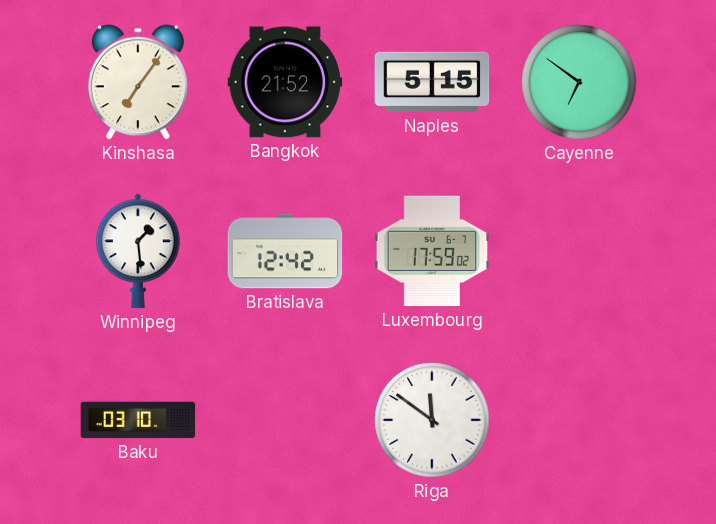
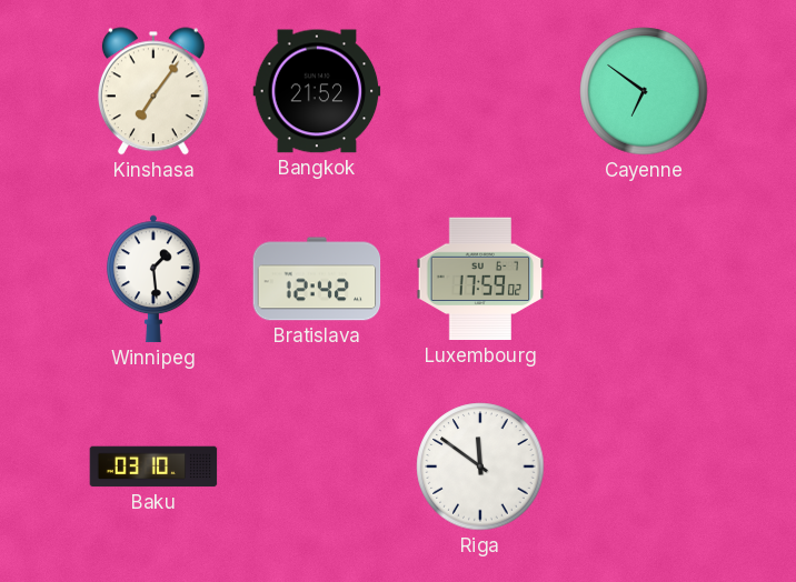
Naples: 5:15 -> none (432, 82)
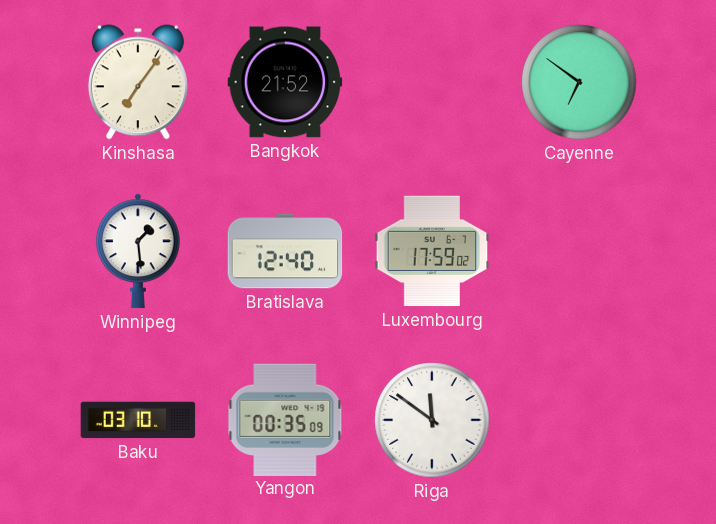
Bratislava: 12:42 -> 12:40 (285, 251)
Yangon: none -> 00:35 (285, 419)
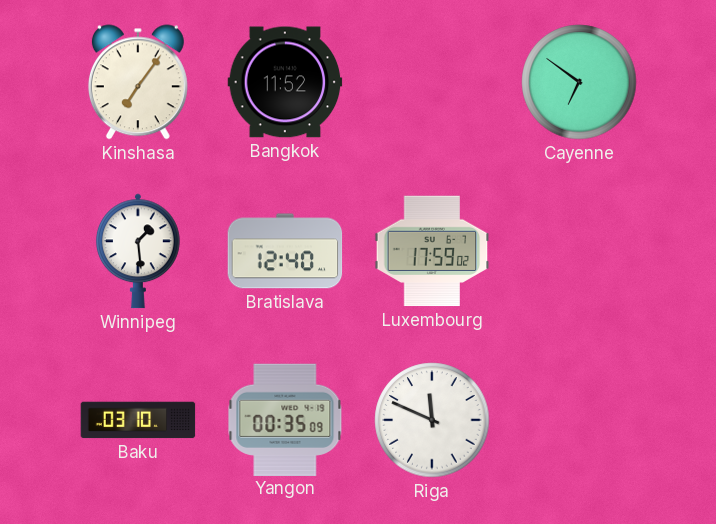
Bangkok: 21:52 -> 11:52 (285, 82)
Riga: 11:51 -> 11:49 (432, 420)
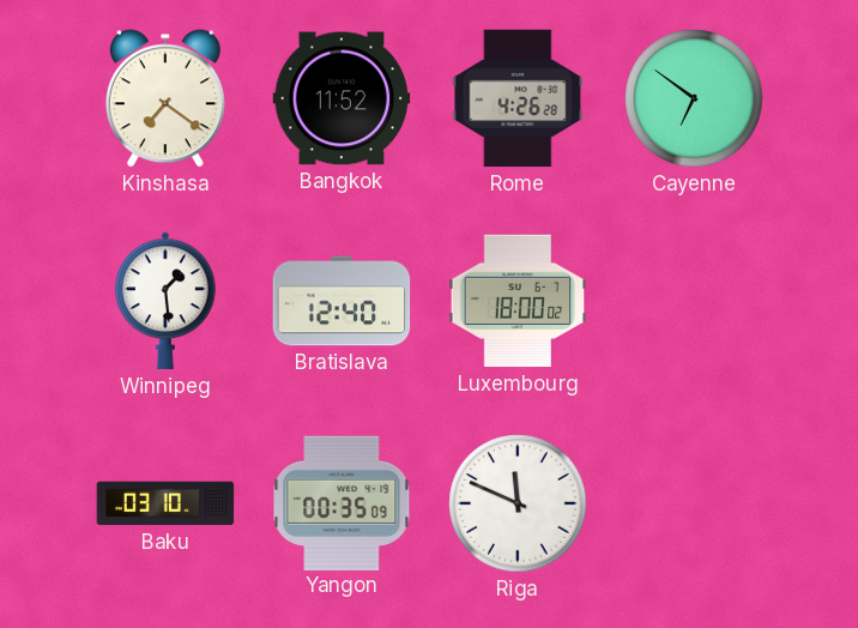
Kinshasa: 7:06 -> 7:21 (165, 98)
Rome: none -> 4:26 (518, 98)
Luxembourg: 17:59 -> 18:00 (518, 301)
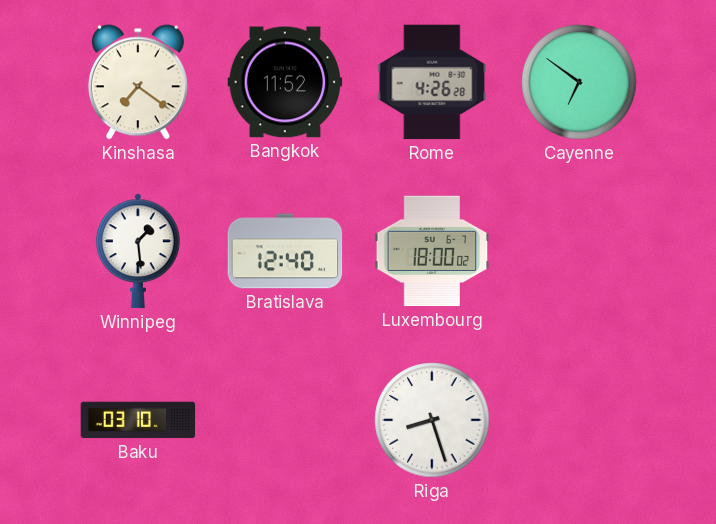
Yangon: 00:35 -> none (342, 502)
Riga: 11:49 -> 8:27 (432, 420)
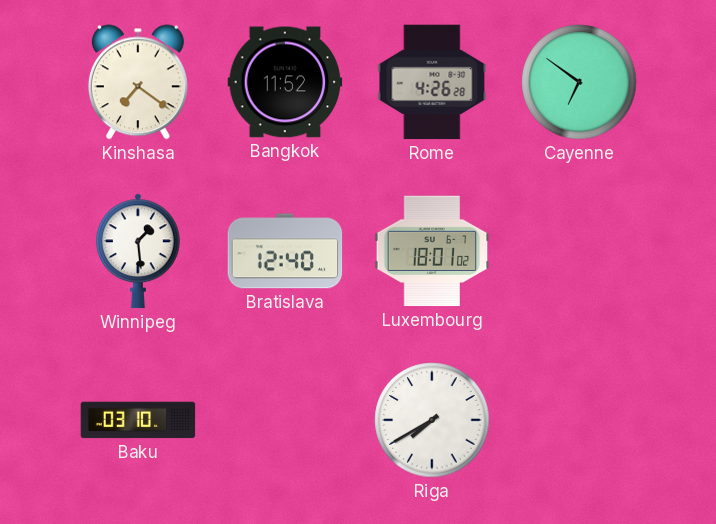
Luxembourg: 18:00 -> 18:01 (432, 251)
Riga: 8:27 -> 7:40 (432, 420)
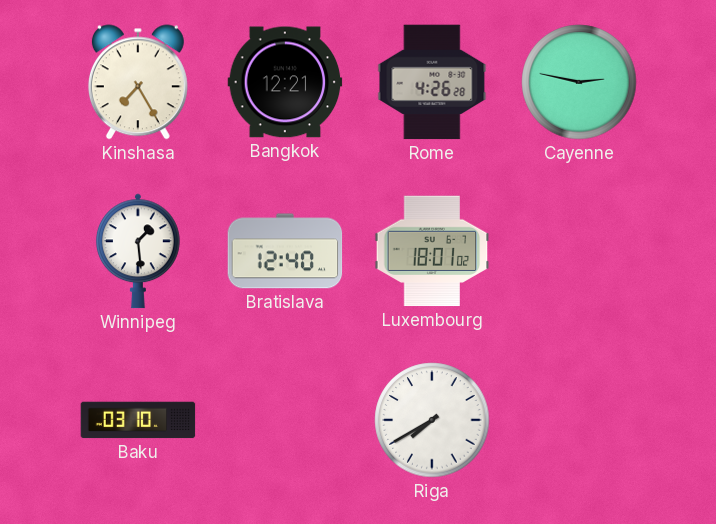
Kinshasa: 7:21 -> 7:25 (138, 82)
Bangkok: 11:52 -> 12:21 (285, 82)
Cayenne: 6:51 -> 2:47 (579, 82)
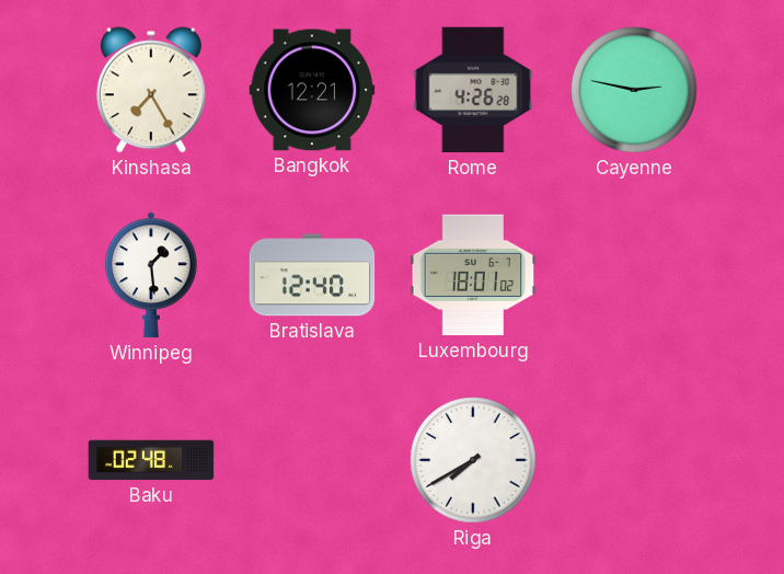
Baku: 03:10 -> 02:48 (151, 460)
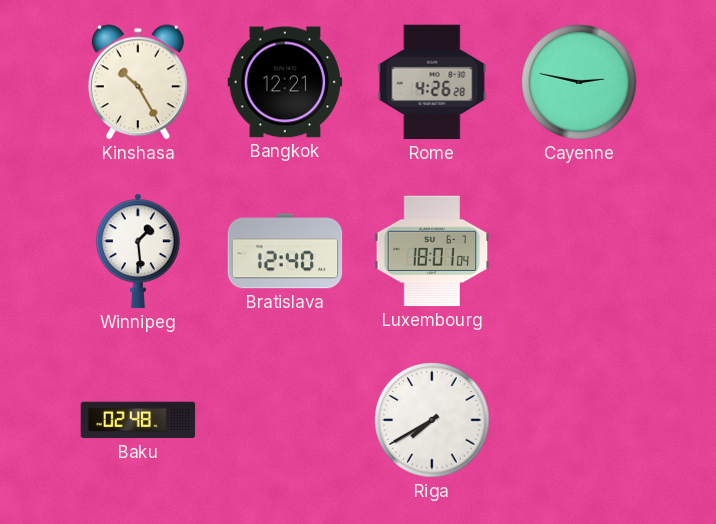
Kinshasa: 7:25 -> 10:25 (138, 82)
Luxembourg: 18:01:02 -> 18:01:04 (432, 251)
